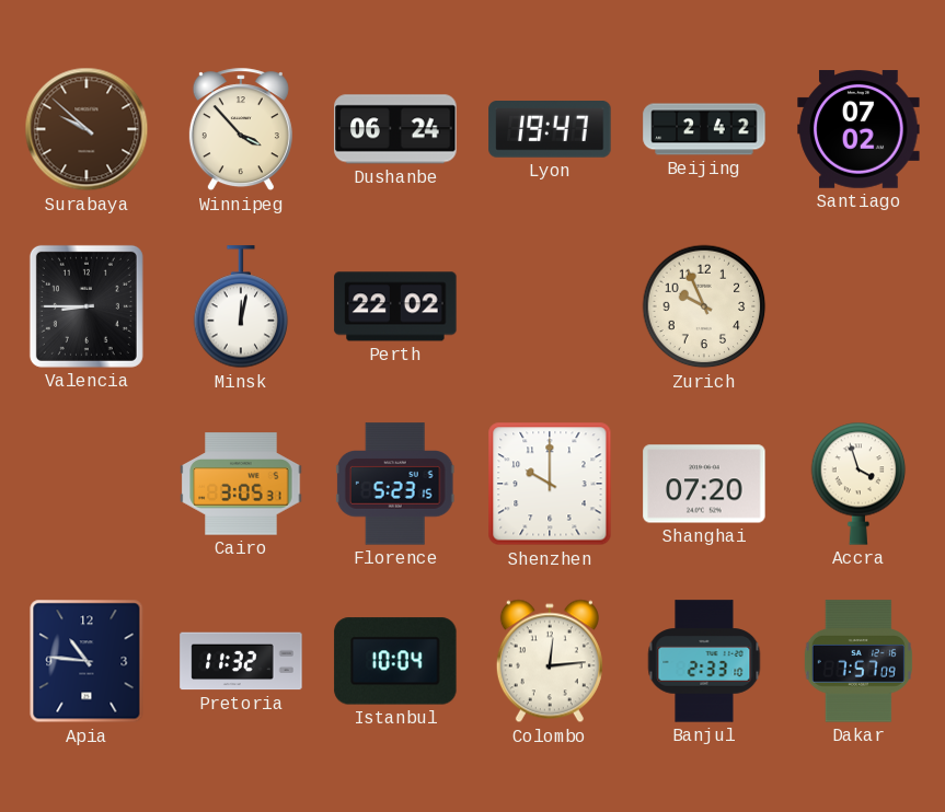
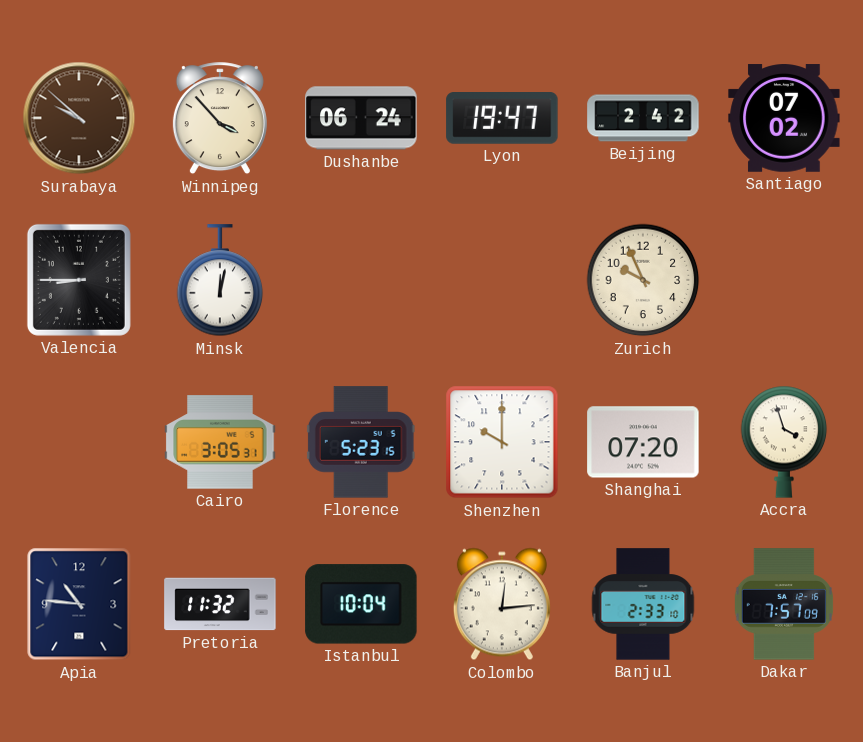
Perth: 22:02 -> none (395, 306)
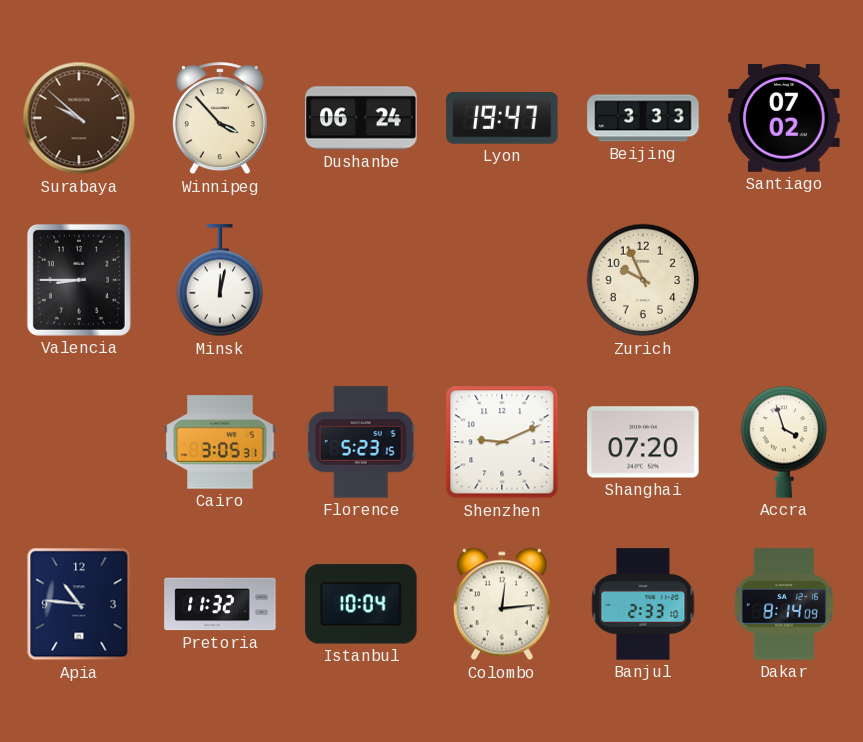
Beijing: 2:42 -> 3:33 (643, 118)
Shenzhen: 10:00 -> 9:11 (502, 442)
Dakar: 7:57 -> 8:14 (784, 604)
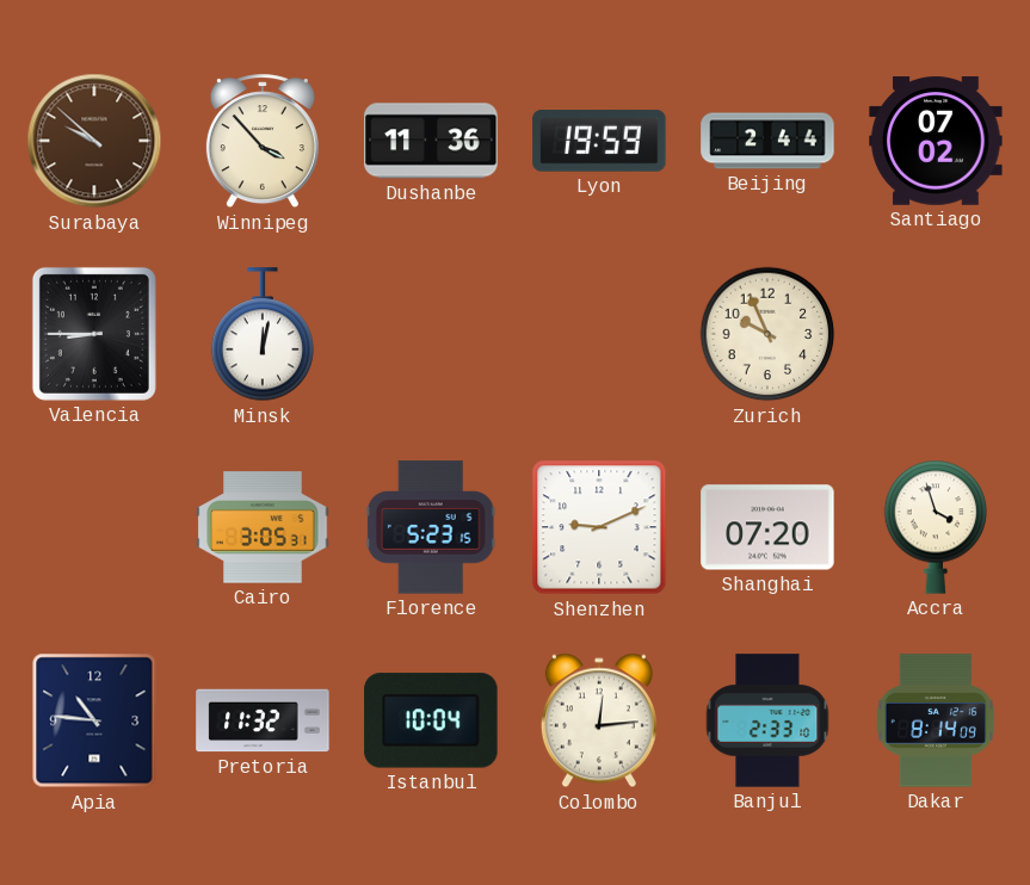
Dushanbe: 06:24 -> 11:36 (431, 141)
Lyon: 19:47 -> 19:59 (599, 142)
Beijing: 3:33 -> 2:44 (767, 141)
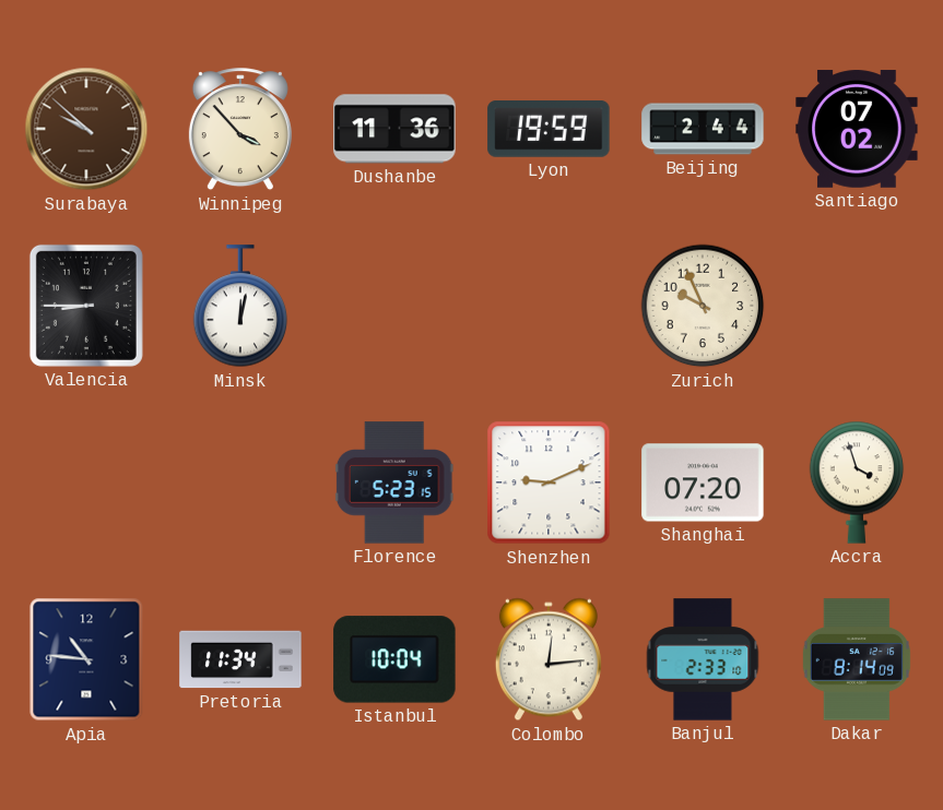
Cairo: 3:05 -> none (263, 527)
Pretoria: 11:32 -> 11:34 (240, 659)
